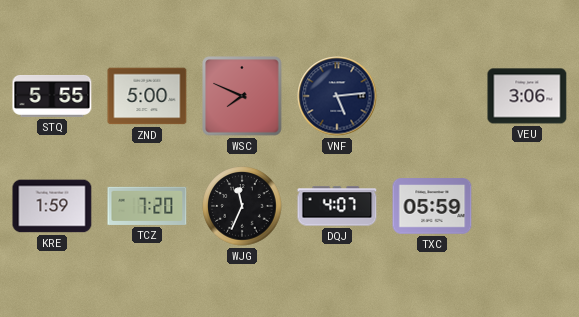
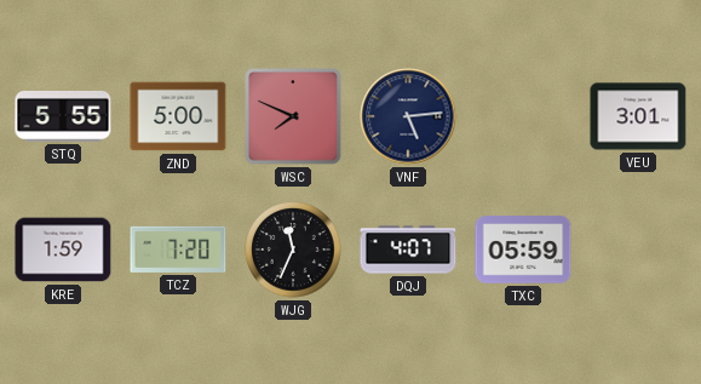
VEU: 3:06 -> 3:01 (638, 116)
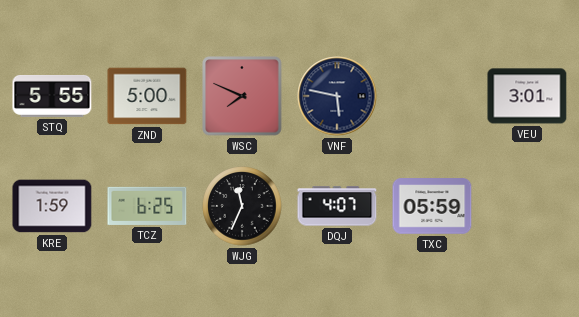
VNF: 5:14 -> 5:47 (337, 96)
TCZ: 7:20 -> 6:25 (147, 206)
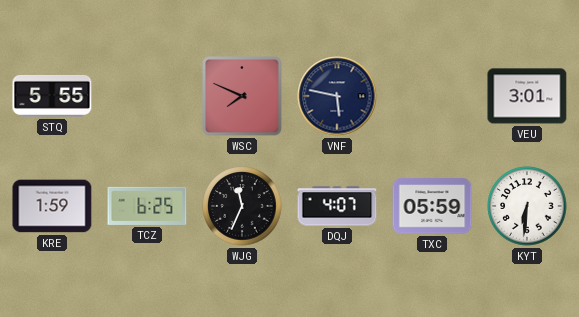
ZND: 5:00 -> none (147, 96)
KYT: none -> 6:31 (527, 206)
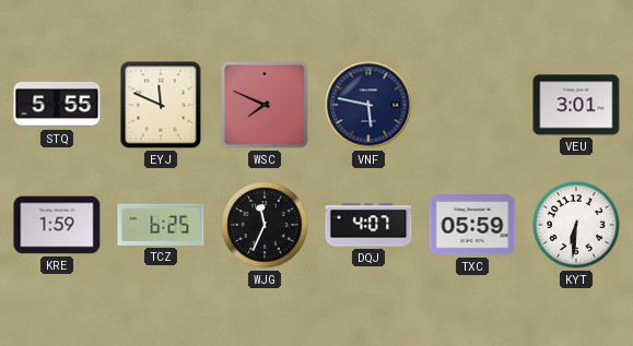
EYJ: none -> 11:49 (161, 105)
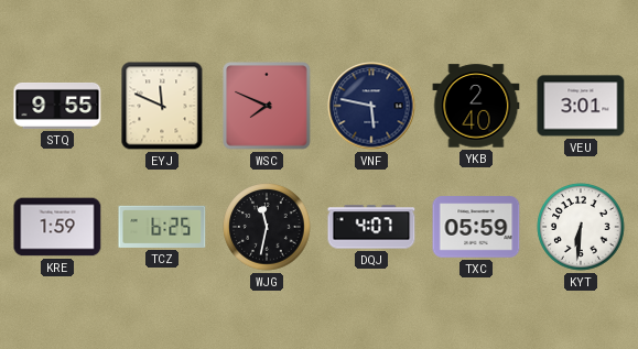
STQ: 5:55 -> 9:55 (57, 106)
YKB: none -> 2:40 (476, 106)
WJG: 11:34 -> 11:32 (267, 227)
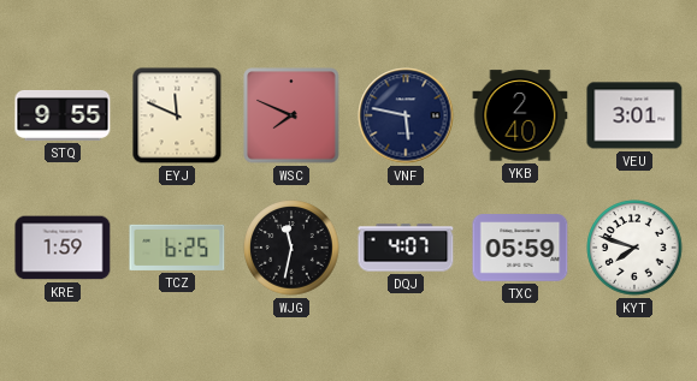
KYT: 6:31 -> 7:48 (634, 248)
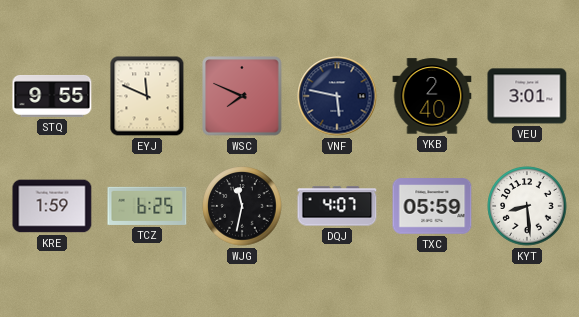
KYT: 7:48 -> 8:29 (527, 206)
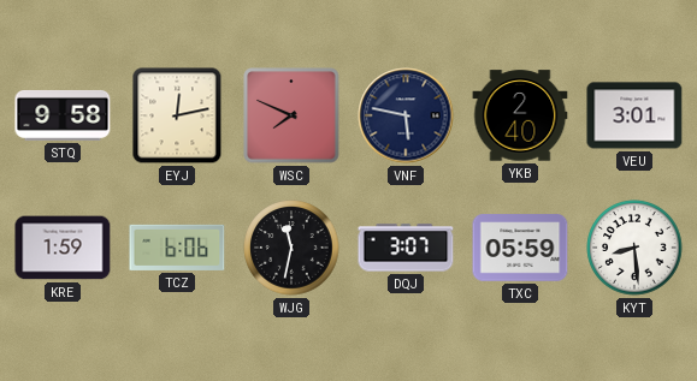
STQ: 9:55 -> 9:58 (63, 115)
EYJ: 11:49 -> 12:13 (177, 115)
TCZ: 6:25 -> 6:06 (177, 248)
DQJ: 4:07 -> 3:07 (406, 248)
